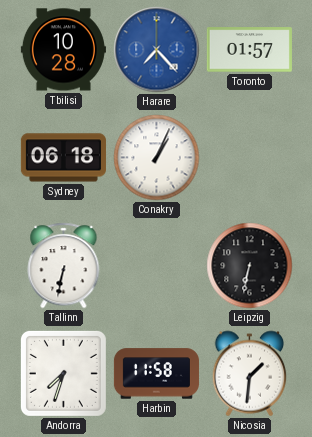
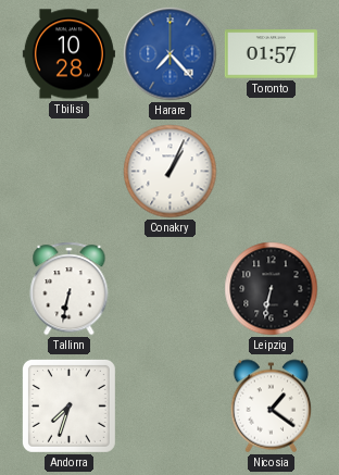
Sydney: 06:18 -> none (63, 158)
Harbin: 11:58 -> none (156, 374)
Nicosia: 1:31 -> 1:21 (272, 407)
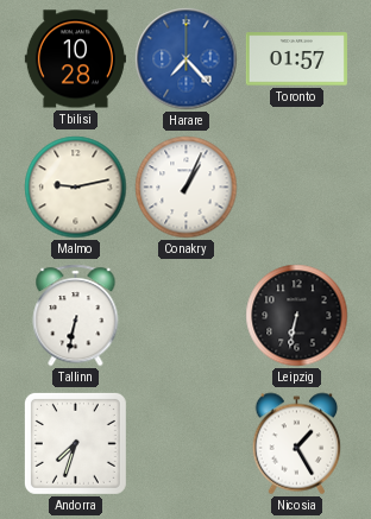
Malmo: none -> 9:13 (76, 188)
Nicosia: 1:21 -> 1:25 (297, 444)
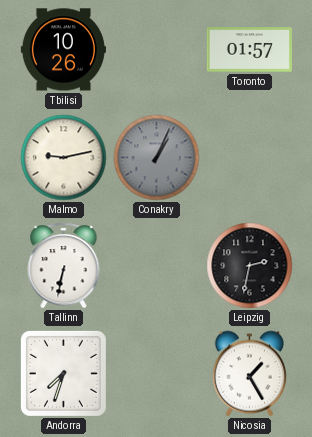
Tbilisi: 10:28 -> 10:26 (63, 50)
Harare: 7:23 -> none (187, 59)
Conakry dial: white -> grey (157, 158)
Leipzig: 6:32 -> 2:32 (250, 266)
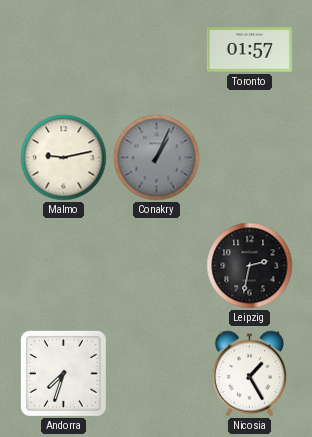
Tbilisi: 10:26 -> none (63, 50)
Tallinn: 6:32 -> none (64, 266)
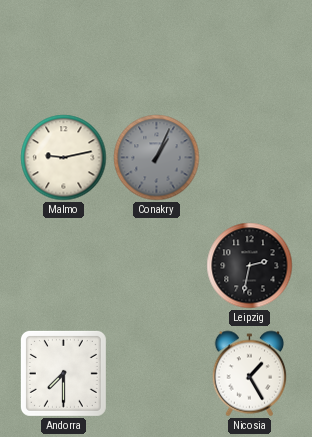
Toronto: 01:57 -> none (249, 50)
Andorra: 7:33 -> 7:30 (63, 373)
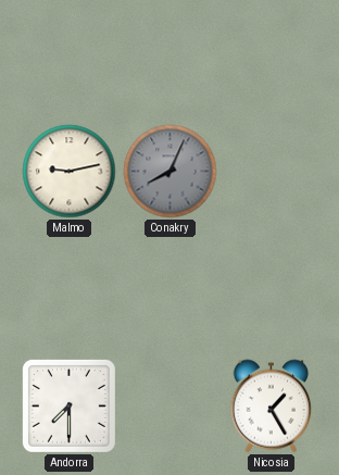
Conakry: 1:04 -> 8:04 (171, 172)
Leipzig: 2:32 -> none (250, 266)
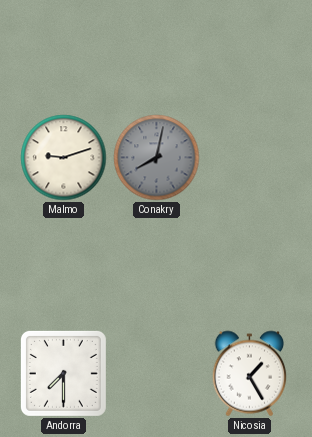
Malmo: 9:13 -> 9:12 (64, 158)
Conakry: 8:04 -> 8:02 (157, 158)
